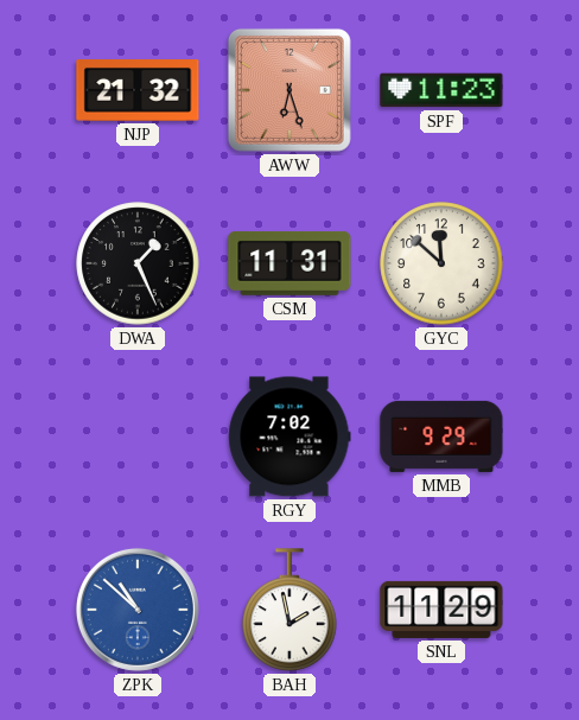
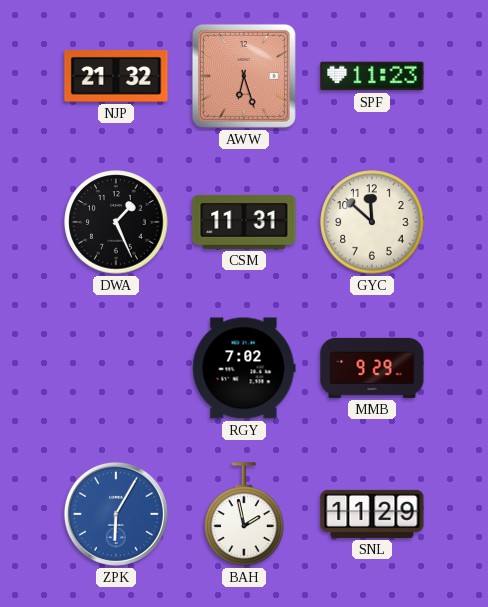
ZPK: 10:52 -> 6:05 (116, 514)
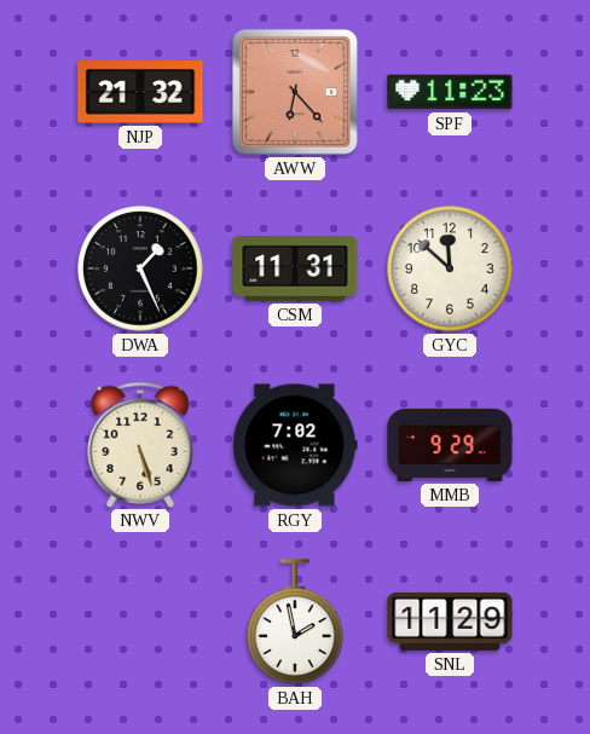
AWW: 6:27 -> 6:23 (295, 92)
NWV: none -> 5:27 (140, 444)
ZPK: 6:05 -> none (116, 514)
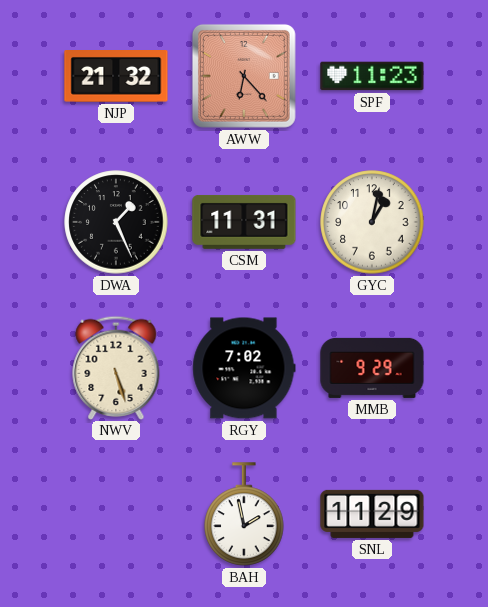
GYC: 11:52 -> 1:02 (372, 222)
